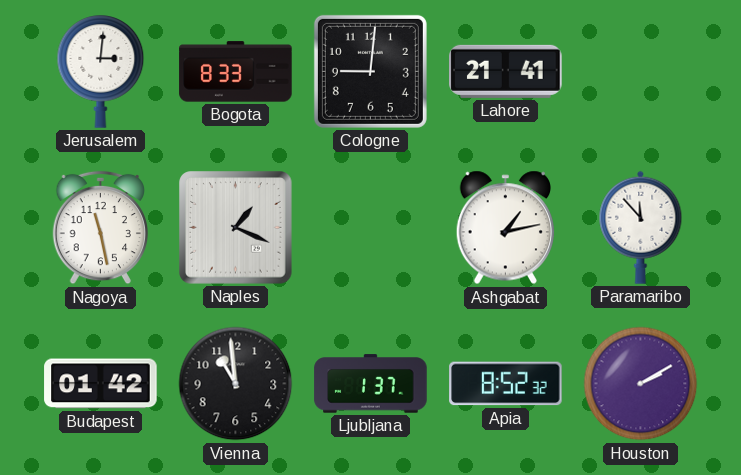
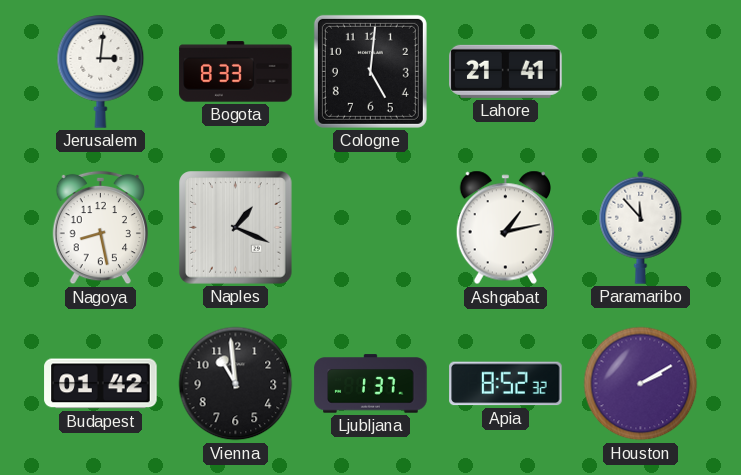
Cologne: 9:01 -> 5:01 (370, 71)
Nagoya: 11:28 -> 8:28 (100, 228)
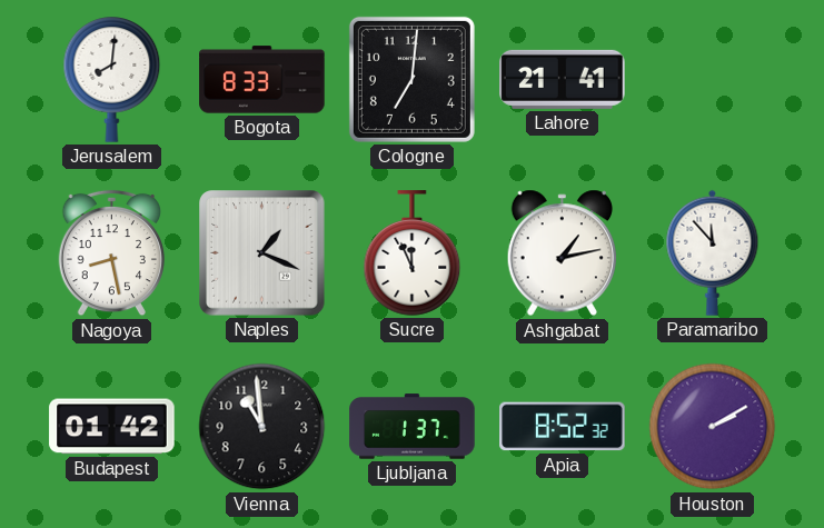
Jerusalem: 3:01 -> 8:01 (112, 80)
Cologne: 5:01 -> 7:01 (411, 79)
Sucre: none -> 11:56 (413, 253)
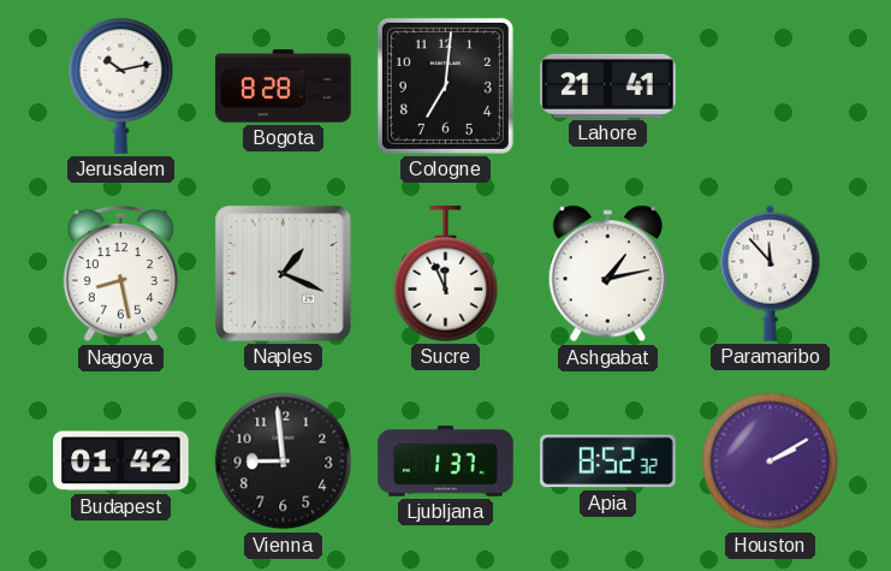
Jerusalem: 8:01 -> 10:13 (121, 87)
Bogota: 8:33 -> 8:28 (284, 87)
Vienna: 10:59 -> 8:59 (284, 462)
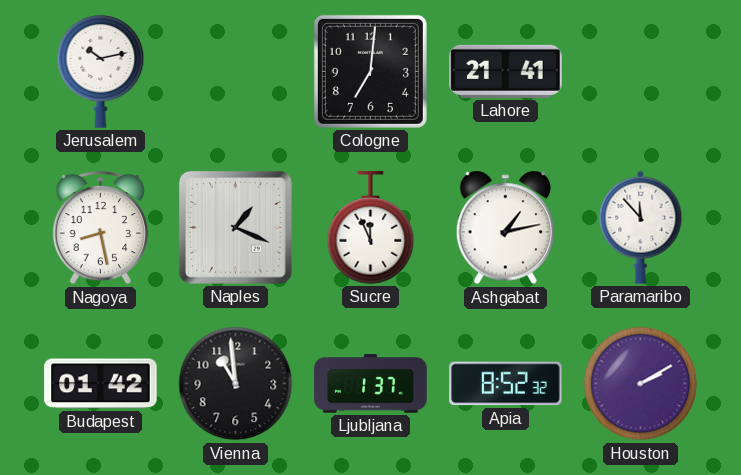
Bogota: 8:28 -> none (284, 87)
Vienna: 8:59 -> 10:59 (236, 384)
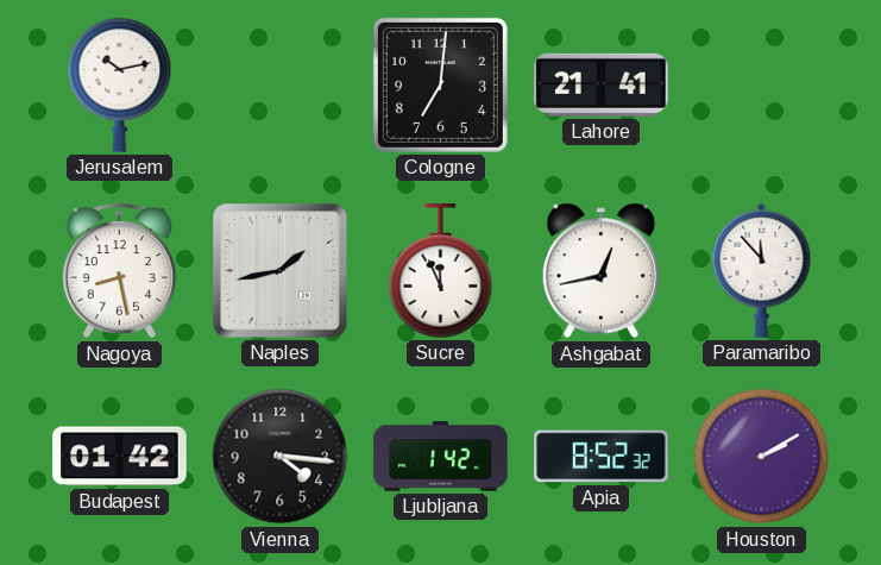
Naples: 1:19 -> 1:43 (281, 271)
Ashgabat: 1:13 -> 12:43 (602, 271)
Vienna: 10:59 -> 4:16 (281, 457)
Ljubljana: 1:37 -> 1:42 (441, 457)
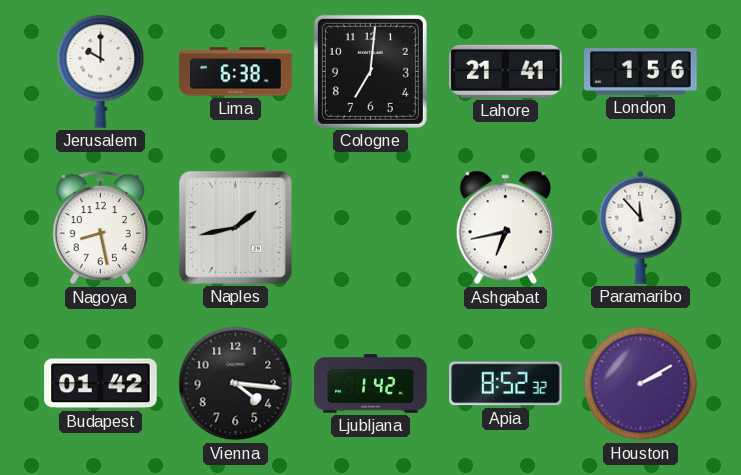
Jerusalem: 10:13 -> 10:00 (101, 72)
Lima: none -> 6:38 (236, 72)
London: none -> 1:56 (641, 72)
Sucre: 11:56 -> none (441, 271)
Ashgabat: 12:43 -> 6:43 (506, 228)
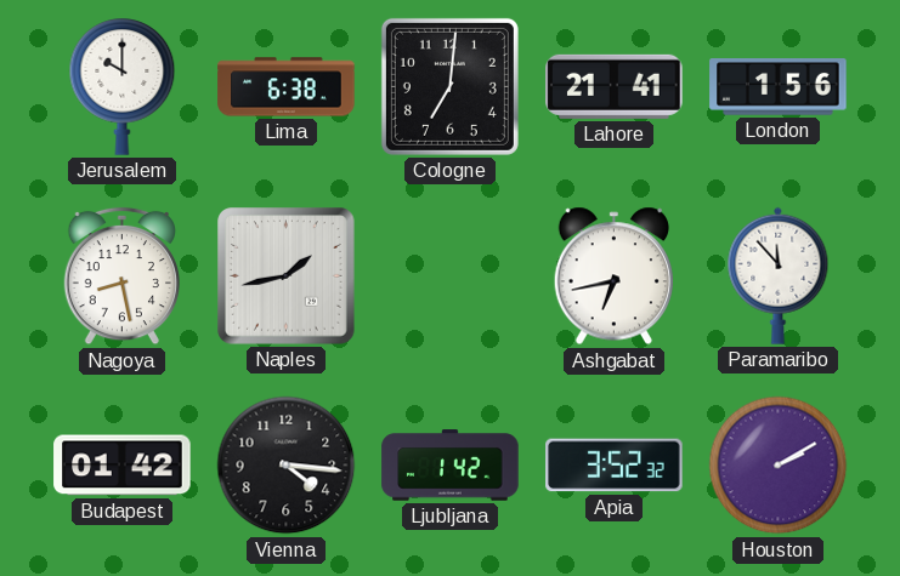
Apia: 8:52 -> 3:52 (615, 466)
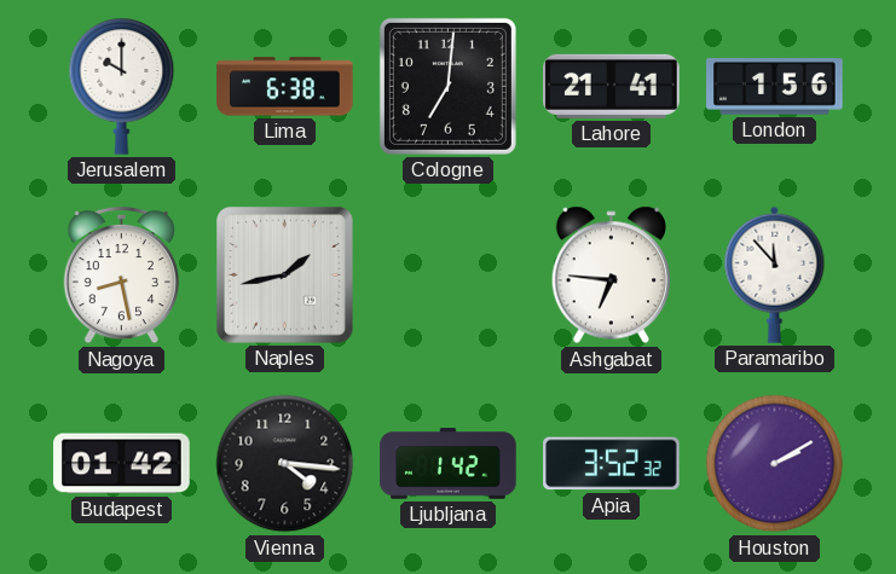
Ashgabat: 6:43 -> 6:46 (612, 276)
